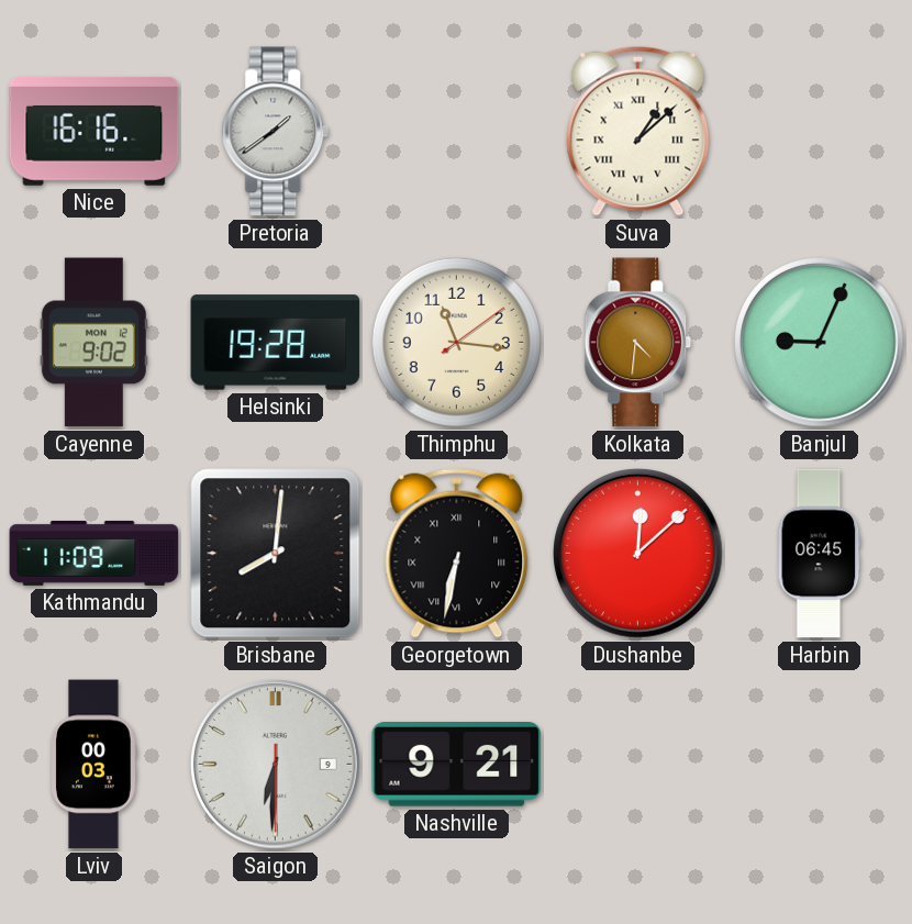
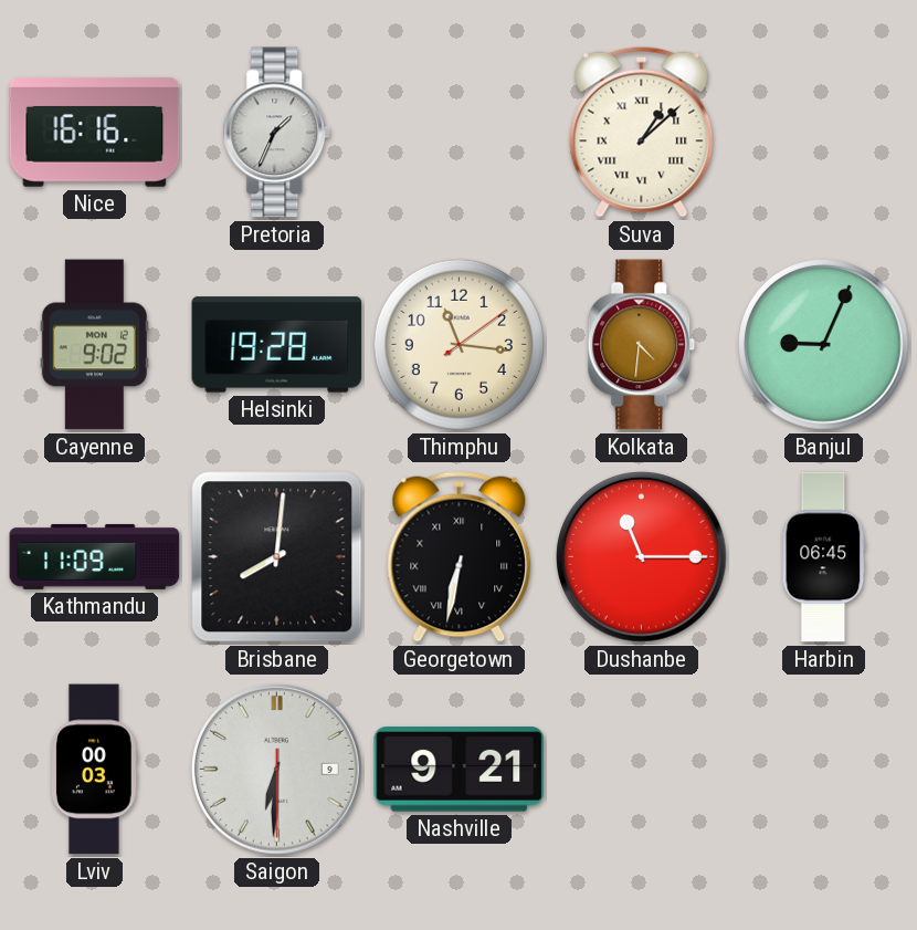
Pretoria: 1:39 -> 1:34 (277, 133)
Dushanbe: 12:08 -> 11:15 (642, 557)
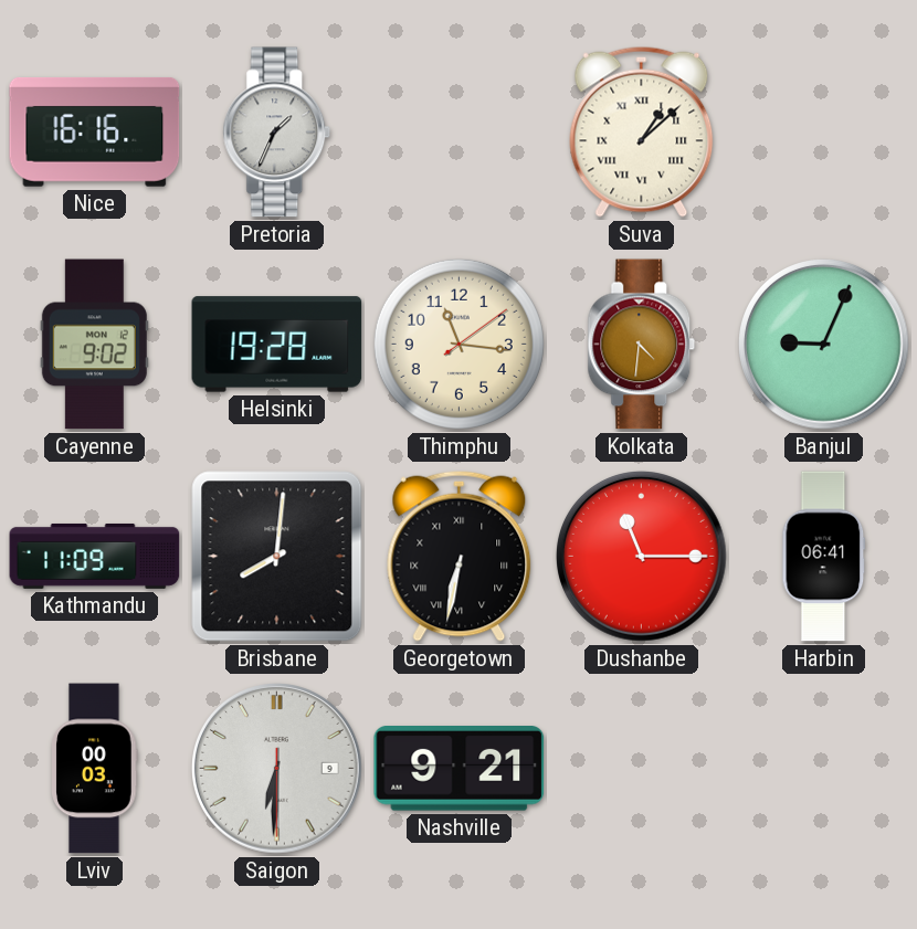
Harbin: 06:45 -> 06:41 (824, 557)
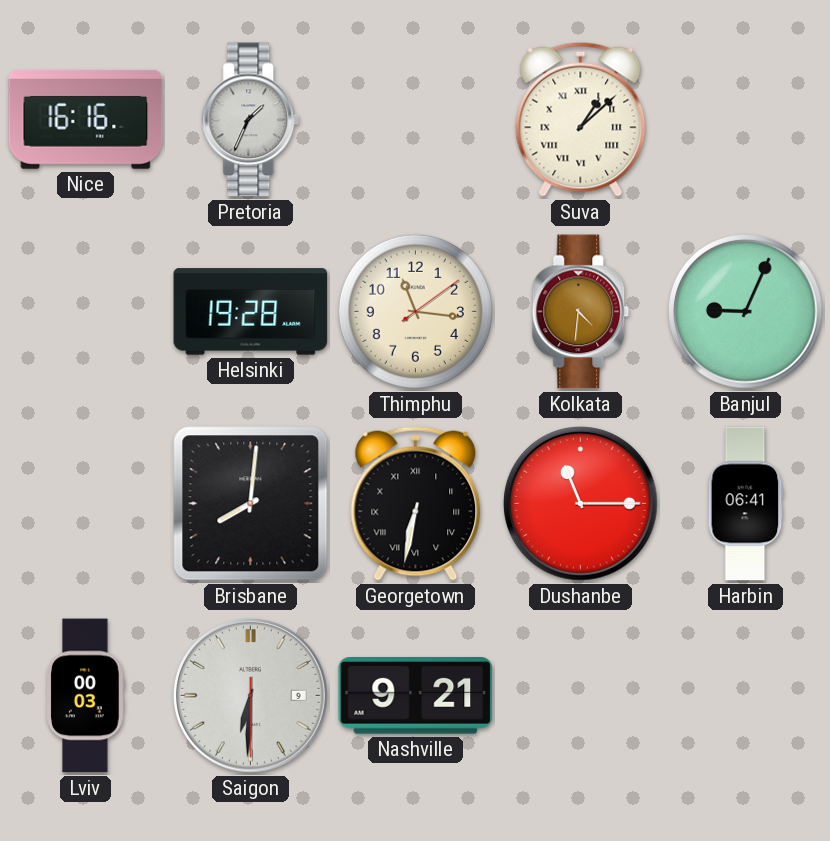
Cayenne: 9:02 -> none (94, 345)
Kathmandu: 11:09 -> none (95, 556)
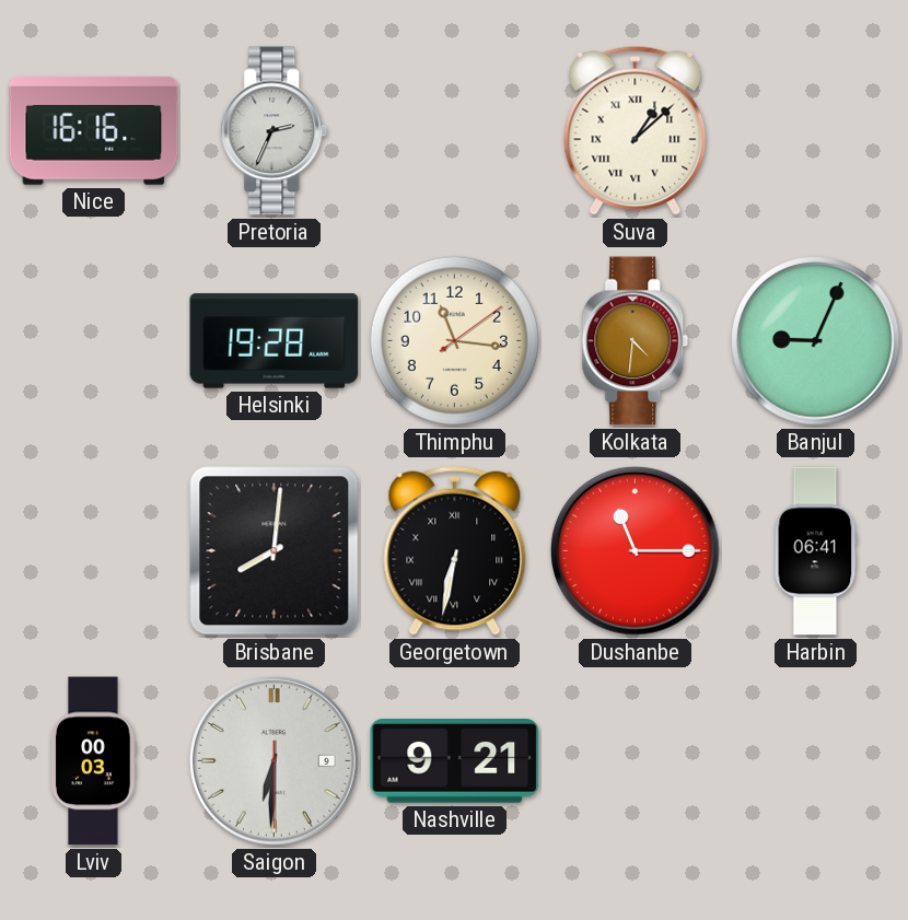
Pretoria: 1:34 -> 2:34 (275, 131)
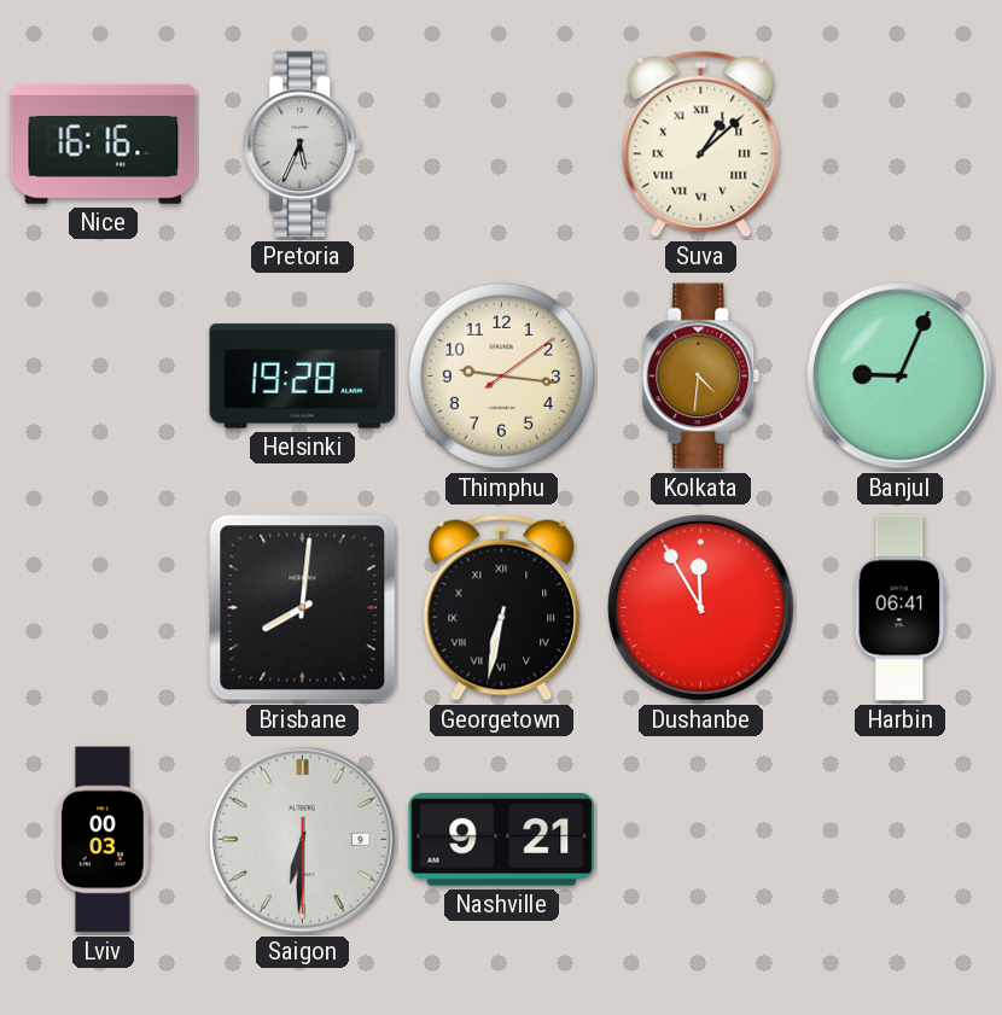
Pretoria: 2:34 -> 5:34 (303, 145)
Thimphu: 11:16 -> 9:16 (501, 375)
Dushanbe: 11:15 -> 11:55 (701, 608)
